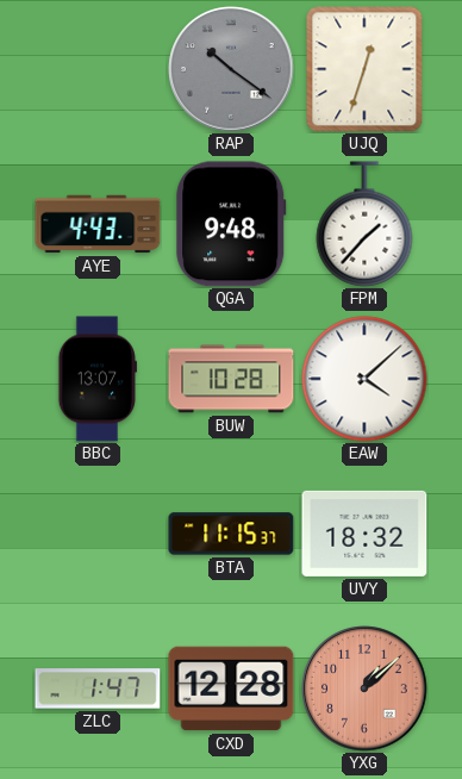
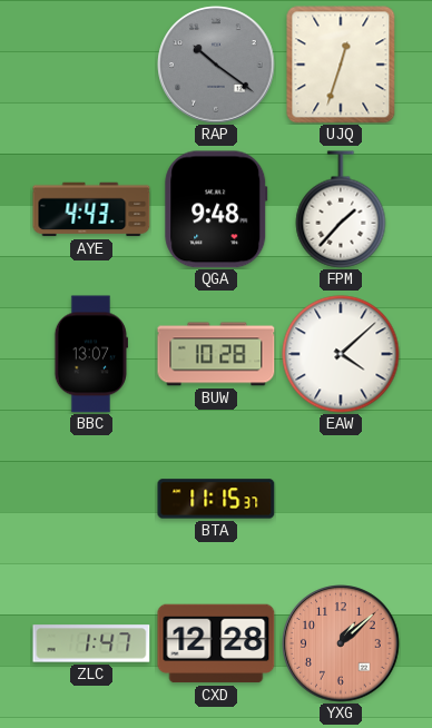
UVY: 18:32 -> none (364, 534)
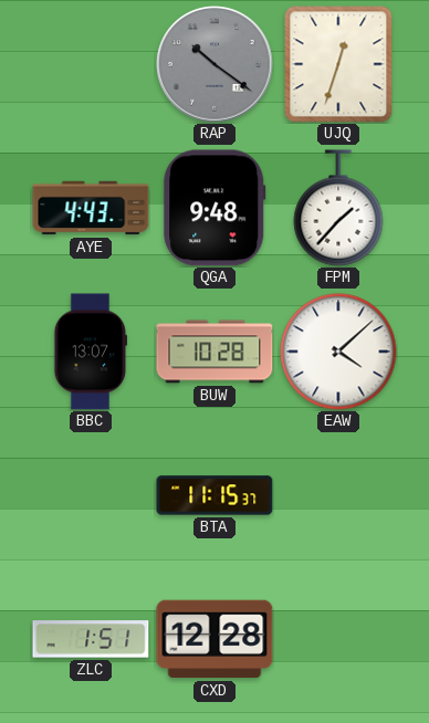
ZLC: 1:47 -> 1:51 (91, 639)
YXG: 1:08 -> none (341, 643)
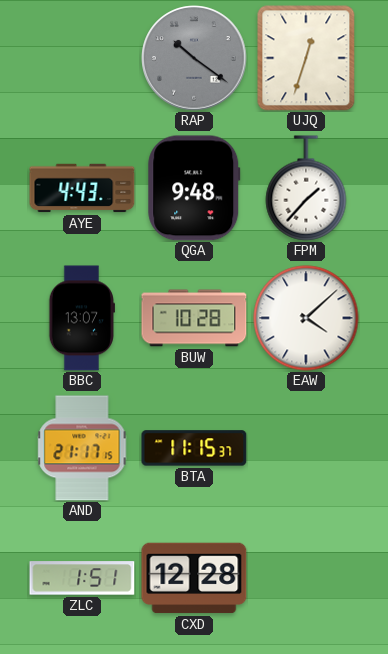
AND: none -> 21:17 (82, 448)
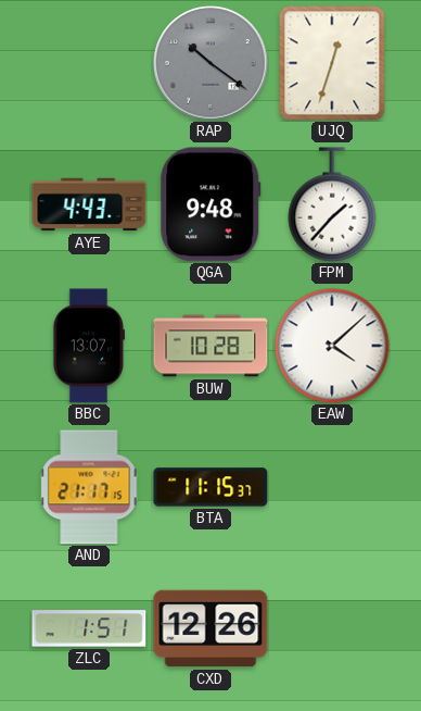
CXD: 12:28 -> 12:26 (210, 628)
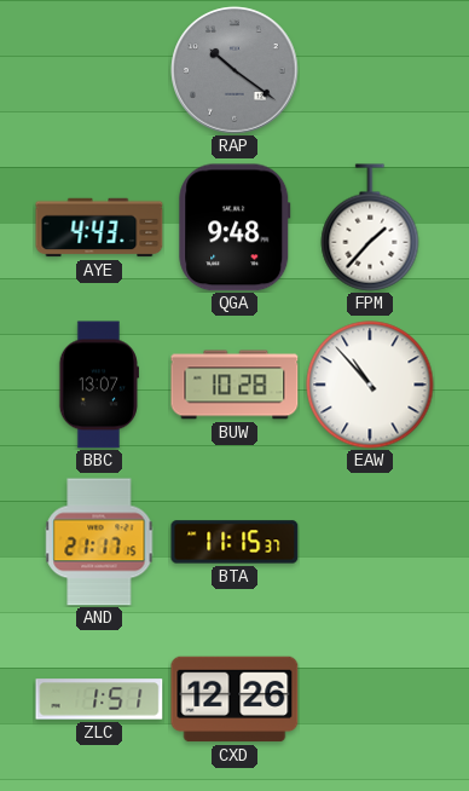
UJQ: 12:33 -> none (332, 63)
EAW: 4:08 -> 10:53 (370, 385)
